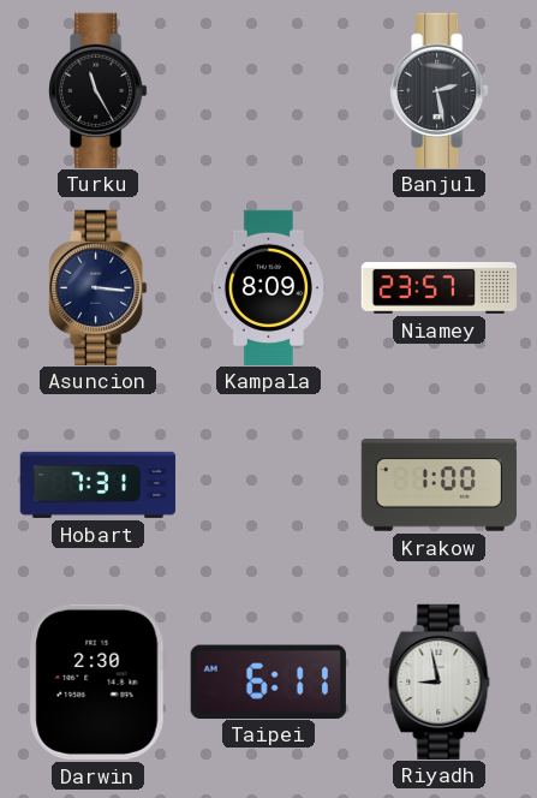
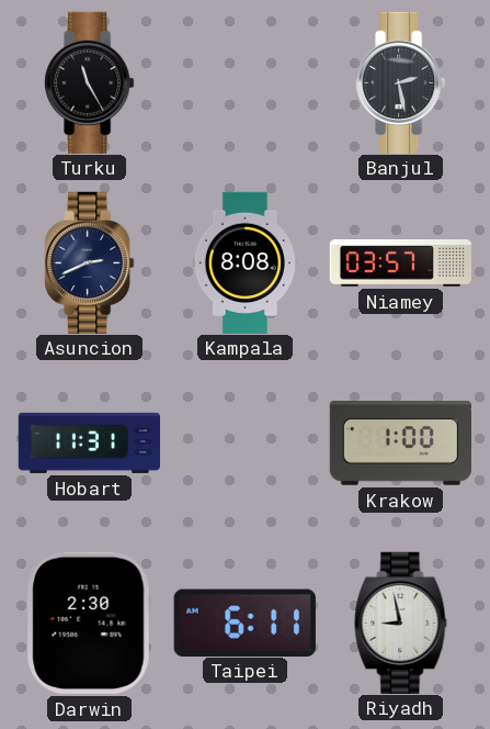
Asuncion: 3:16 -> 2:41 (90, 262)
Kampala: 8:09 -> 8:08 (244, 262)
Niamey: 23:57 -> 03:57 (400, 263)
Hobart: 7:31 -> 11:31 (89, 442)
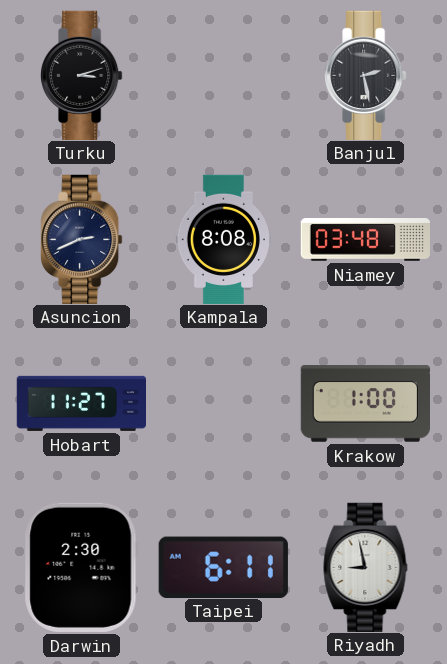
Turku: 11:25 -> 3:12 (82, 75)
Niamey: 03:57 -> 03:48 (365, 240)
Hobart: 11:31 -> 11:27 (81, 403)
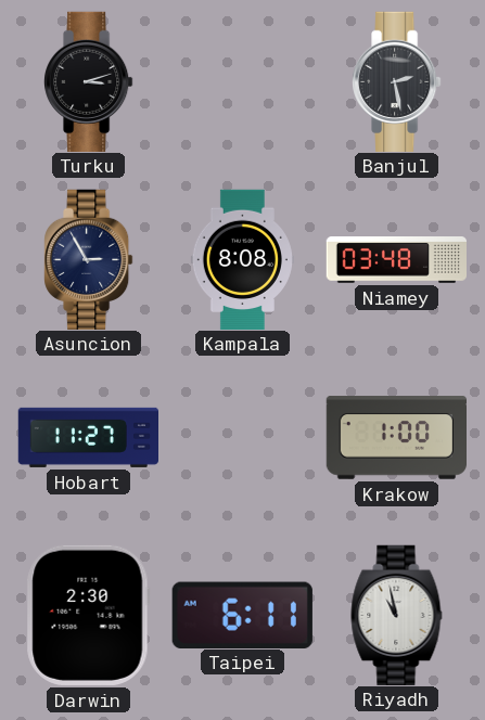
Asuncion: 2:41 -> 2:55 (89, 259)
Riyadh: 8:58 -> 10:58 (397, 615)
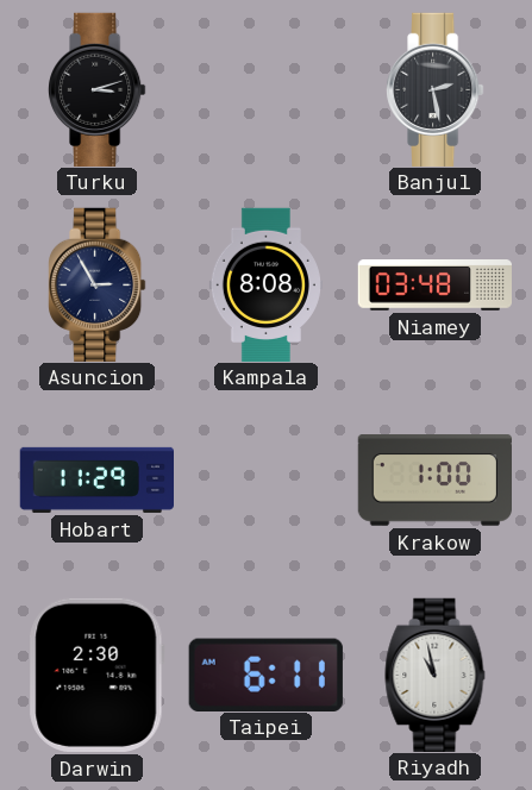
Hobart: 11:27 -> 11:29 (96, 479)
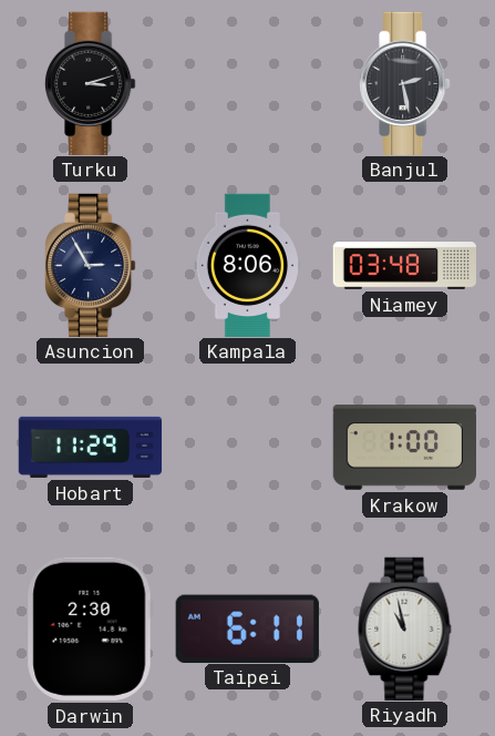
Kampala: 8:08 -> 8:06 (247, 265)
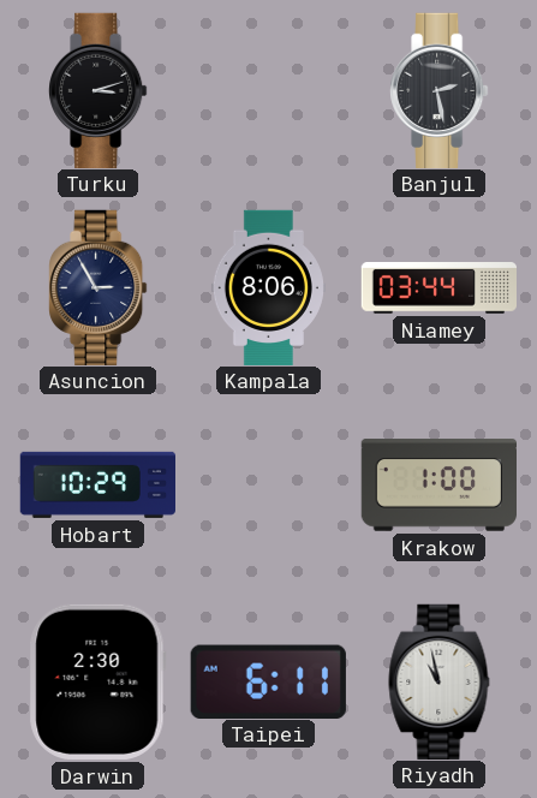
Niamey: 03:48 -> 03:44 (438, 288)
Hobart: 11:29 -> 10:29 (97, 484)
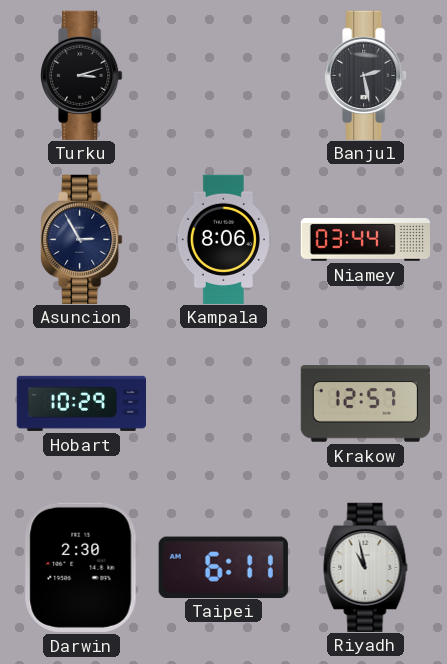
Krakow: 1:00 -> 12:57 (365, 404)
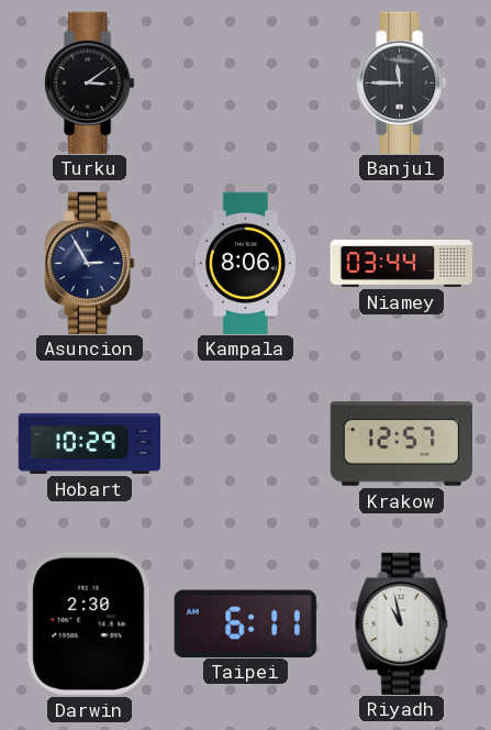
Turku: 3:12 -> 3:09 (90, 82)
Banjul: 2:28 -> 11:45 (402, 82)
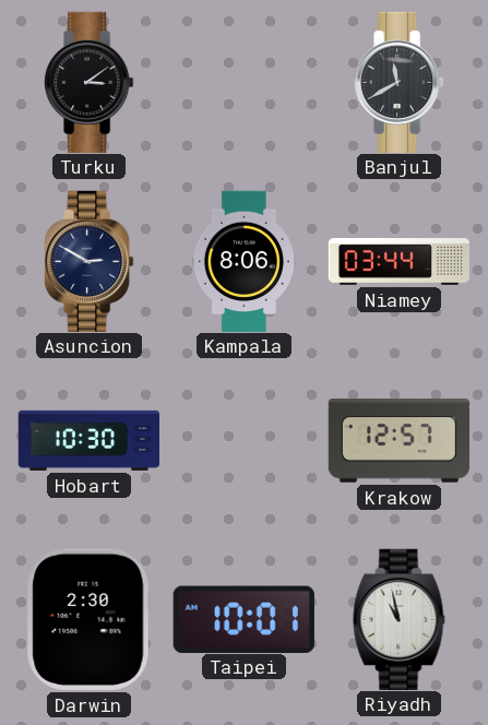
Banjul: 11:45 -> 11:40 (400, 82)
Asuncion: 2:55 -> 2:50 (90, 261)
Hobart: 10:29 -> 10:30 (88, 440)
Taipei: 6:11 -> 10:01 (243, 619)
